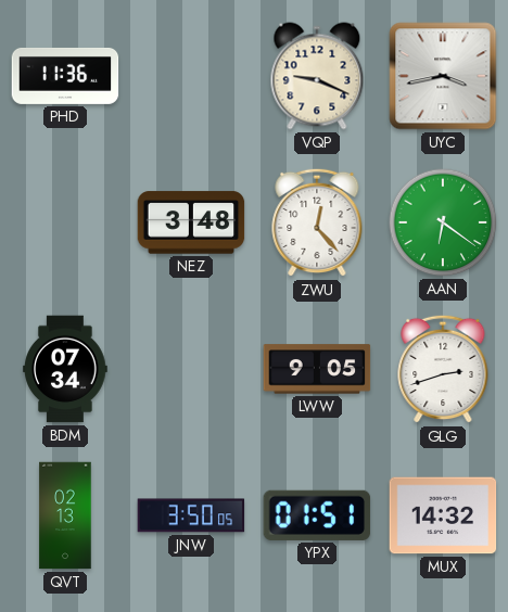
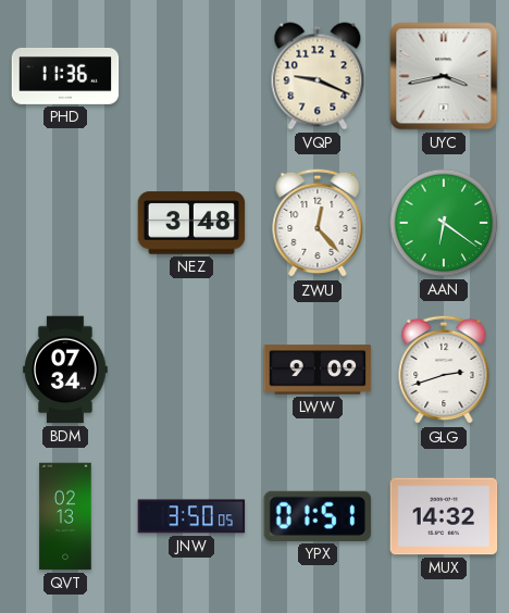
LWW: 9:05 -> 9:09 (318, 370)
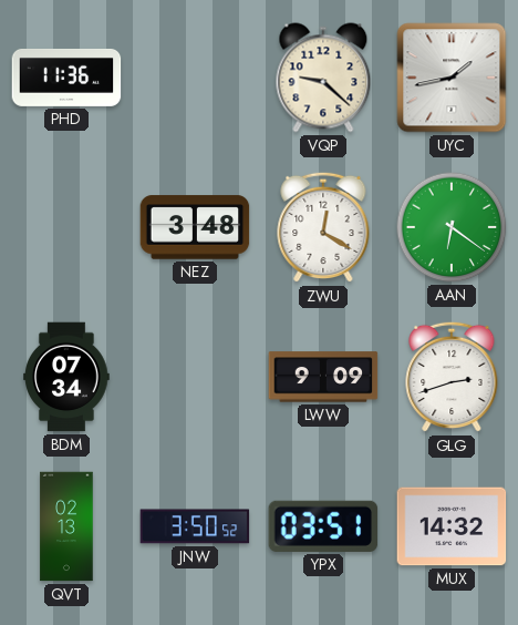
VQP: 9:19 -> 9:22 (323, 78)
UYC: 3:43 -> 1:43 (452, 78)
ZWU: 12:23 -> 12:20 (323, 227)
JNW: 3:50:05 -> 3:50:52 (195, 526)
YPX: 01:51 -> 03:51 (323, 526)
